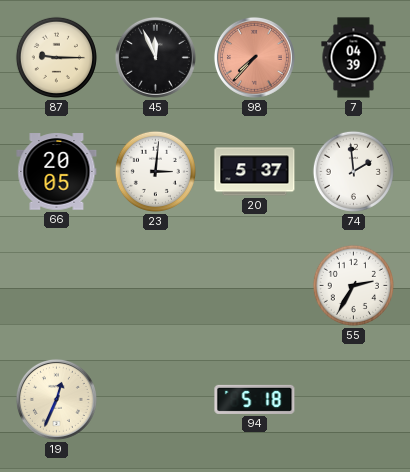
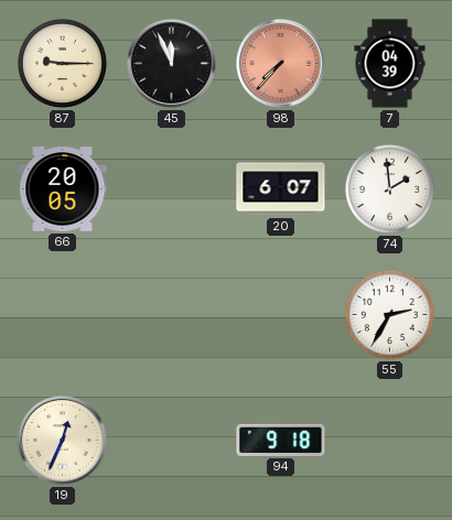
23: 3:01 -> none (155, 171)
20: 5:37 -> 6:07 (281, 189)
94: 5:18 -> 9:18 (281, 440)
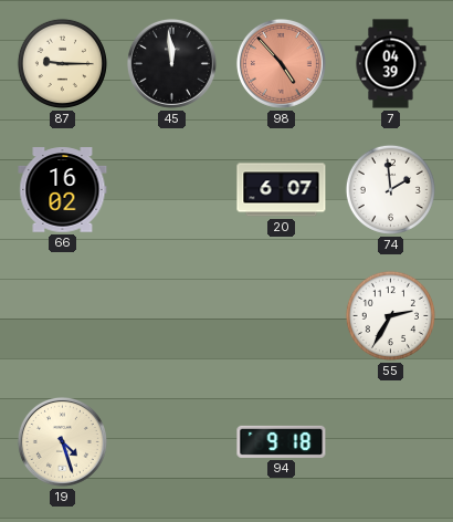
45: 11:56 -> 11:59 (171, 63)
98: 7:37 -> 4:53 (281, 63)
66: 20:05 -> 16:02 (63, 190)
19: 12:34 -> 4:27 (62, 441)
